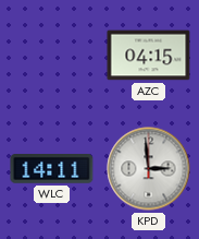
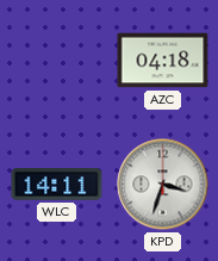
AZC: 04:15 -> 04:18 (163, 61)
KPD: 2:59 -> 3:33 (163, 185)
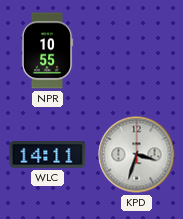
NPR: none -> 10:55 (47, 51)
AZC: 04:18 -> none (163, 61)
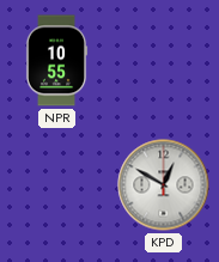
WLC: 14:11 -> none (48, 155)
KPD: 3:33 -> 12:50 (164, 185)
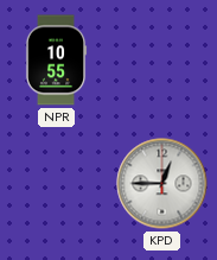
KPD: 12:50 -> 12:45 (162, 184)
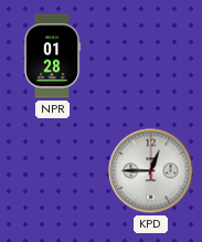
NPR: 10:55 -> 01:28 (52, 56)
